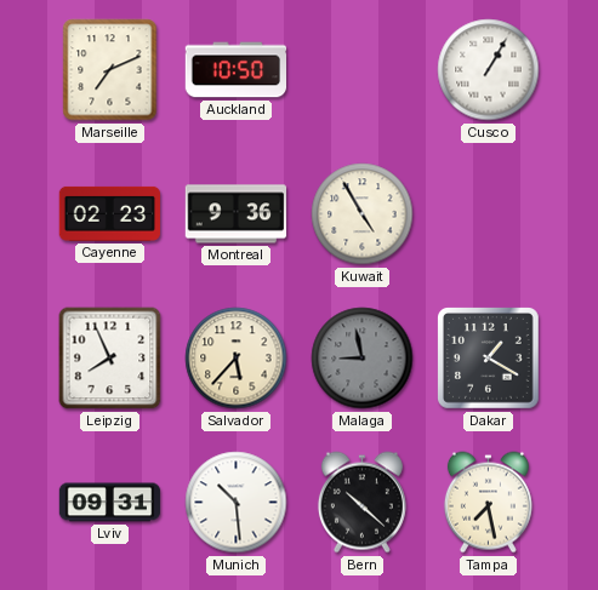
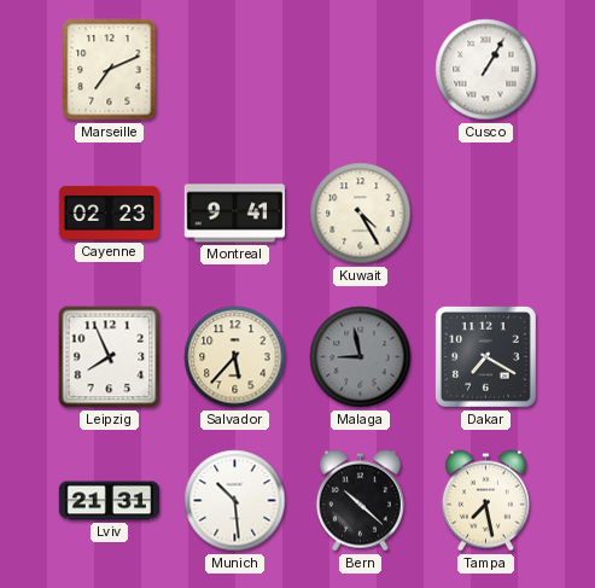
Auckland: 10:50 -> none (237, 70)
Montreal: 9:36 -> 9:41 (235, 214)
Kuwait: 4:55 -> 4:25 (361, 214)
Dakar: 1:20 -> 7:20 (486, 357)
Lviv: 09:31 -> 21:31 (110, 501)
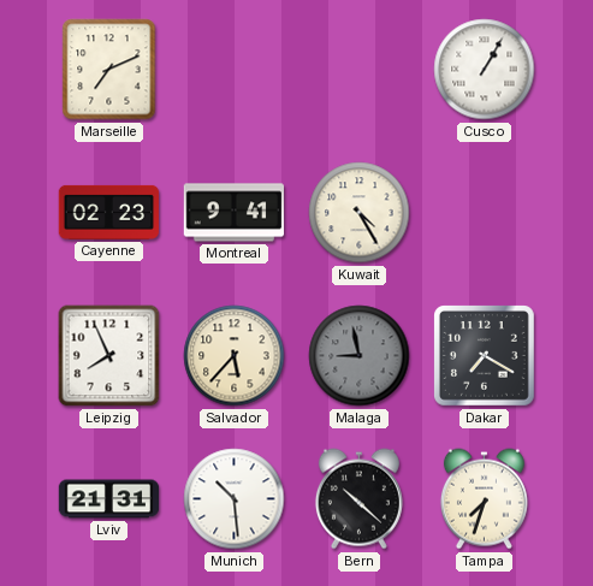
Tampa: 7:28 -> 7:33 (484, 499)
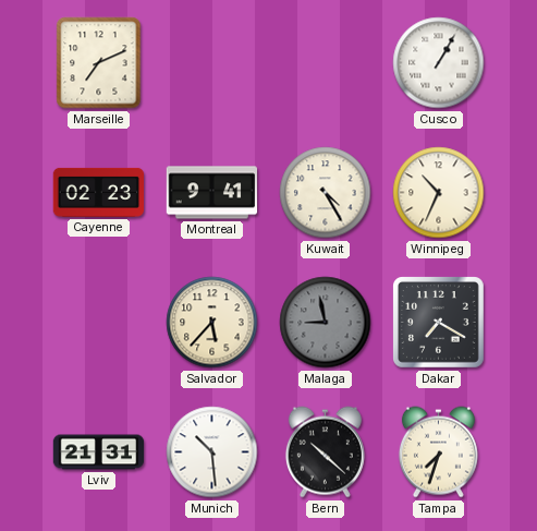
Winnipeg: none -> 10:34 (439, 193)
Leipzig: 7:56 -> none (109, 356)
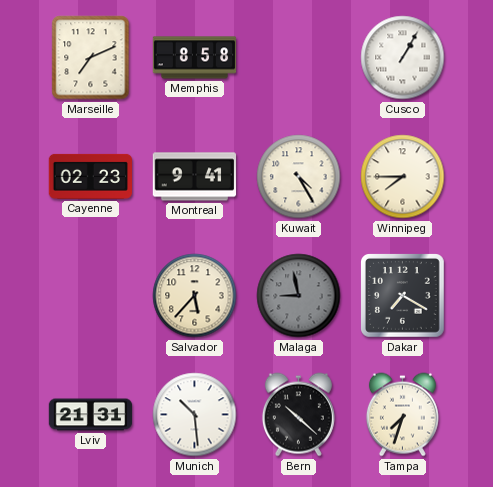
Memphis: none -> 8:58 (195, 58)
Winnipeg: 10:34 -> 7:45 (403, 177)
